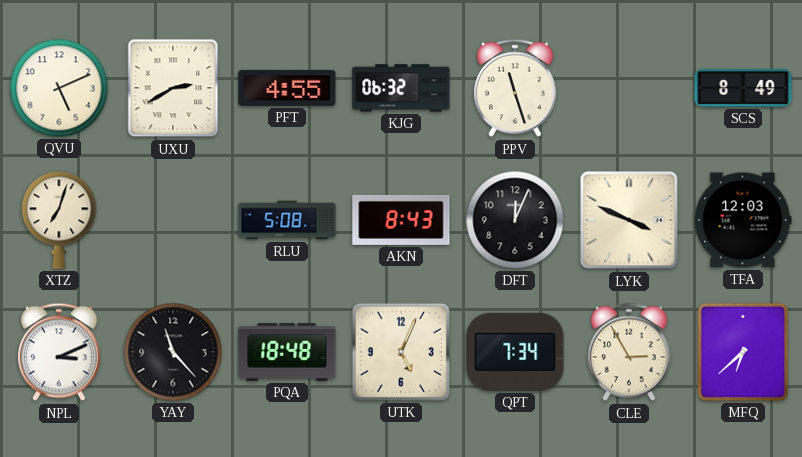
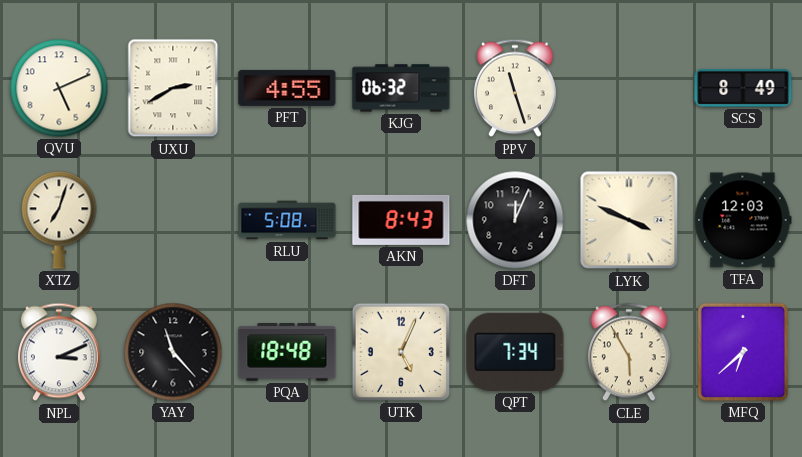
CLE: 2:55 -> 5:55 (629, 352)
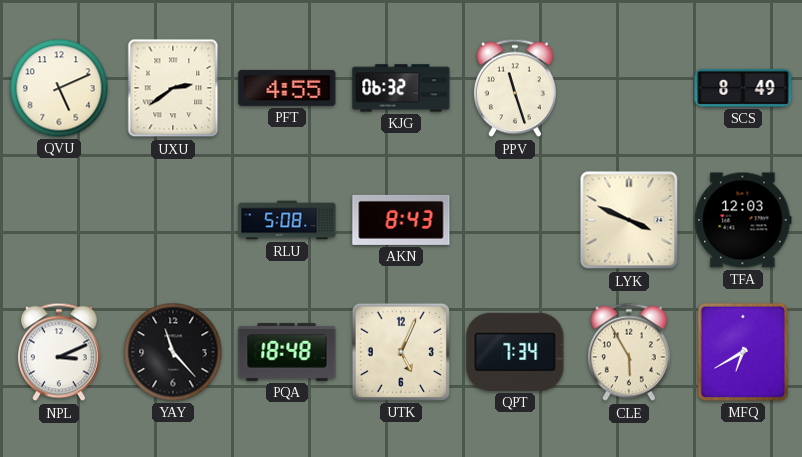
UXU: 2:40 -> 2:39 (173, 88)
XTZ: 7:03 -> none (59, 220)
DFT: 12:04 -> none (515, 220)
MFQ: 6:38 -> 6:40 (743, 352)
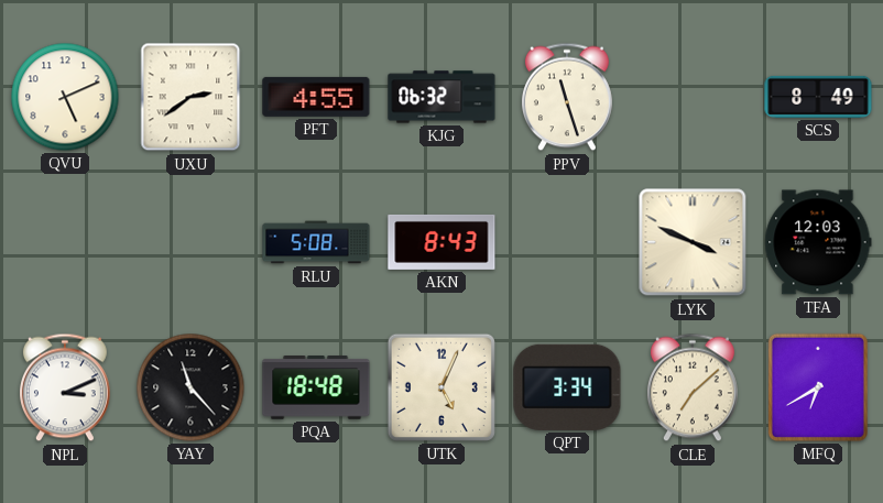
QPT: 7:34 -> 3:34 (567, 387)
CLE: 5:55 -> 7:08 (693, 387)
